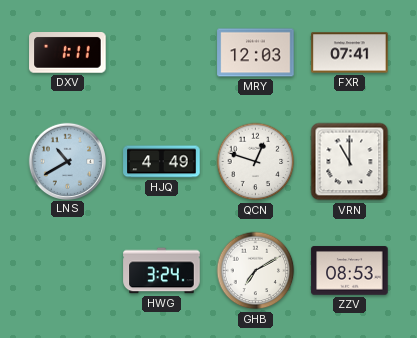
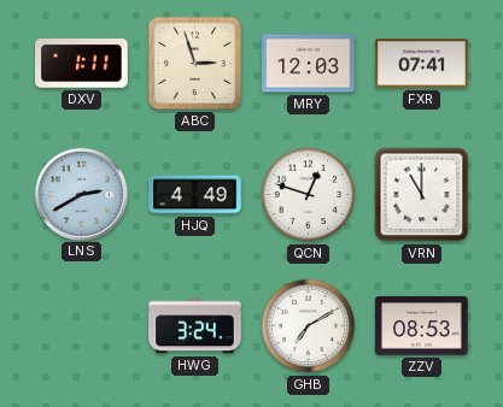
ABC: none -> 2:57 (194, 63)
LNS: 10:40 -> 2:40 (81, 194)
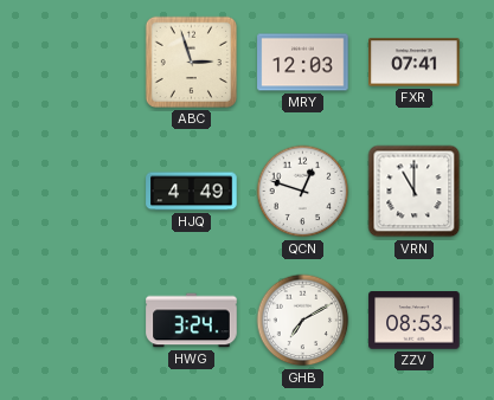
DXV: 1:11 -> none (82, 64)
LNS: 2:40 -> none (81, 194)
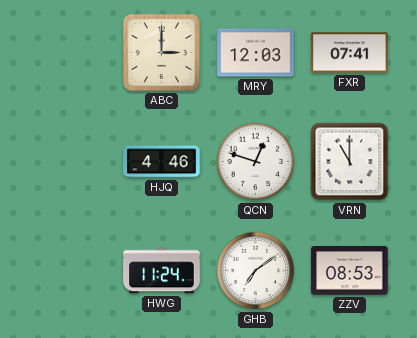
ABC: 2:57 -> 3:00 (161, 52)
HJQ: 4:49 -> 4:46 (162, 162)
HWG: 3:24 -> 11:24 (162, 271)
GHB: 7:10 -> 7:09 (256, 271)
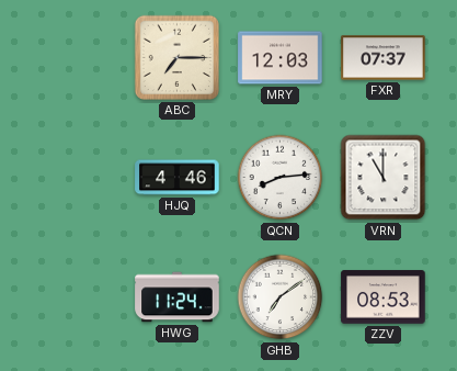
ABC: 3:00 -> 7:15 (176, 57)
FXR: 07:41 -> 07:37 (384, 58)
QCN: 12:48 -> 8:14 (281, 178)
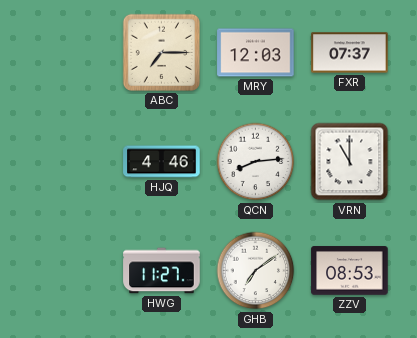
HWG: 11:24 -> 11:27 (162, 271)
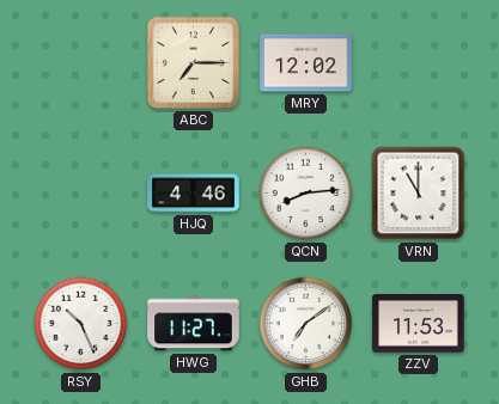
MRY: 12:03 -> 12:02 (306, 63)
FXR: 07:37 -> none (350, 53)
RSY: none -> 10:26 (81, 324)
ZZV: 08:53 -> 11:53 (419, 324)
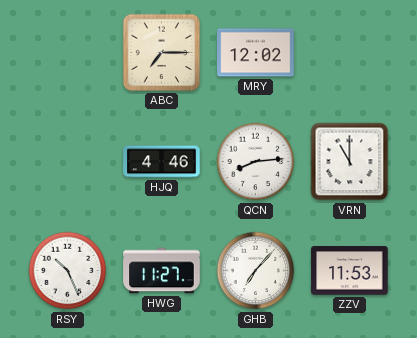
GHB: 7:09 -> 7:07 (256, 271)
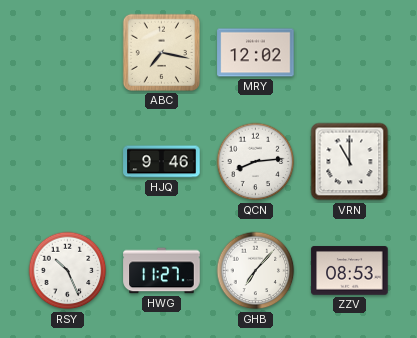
ABC: 7:15 -> 7:17 (161, 52)
HJQ: 4:46 -> 9:46 (162, 162)
ZZV: 11:53 -> 08:53 (350, 271)
